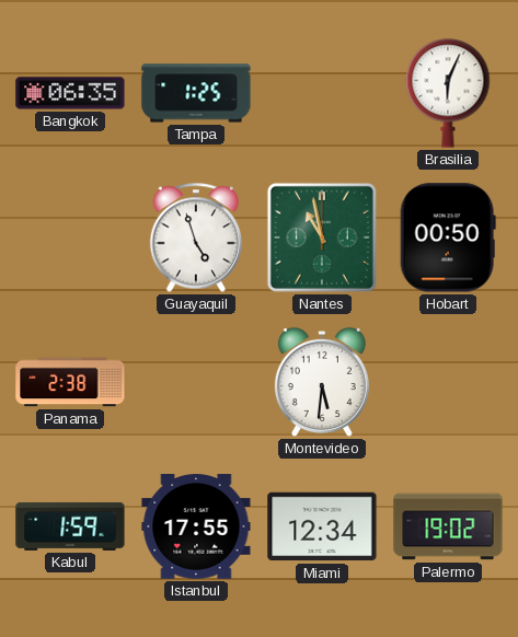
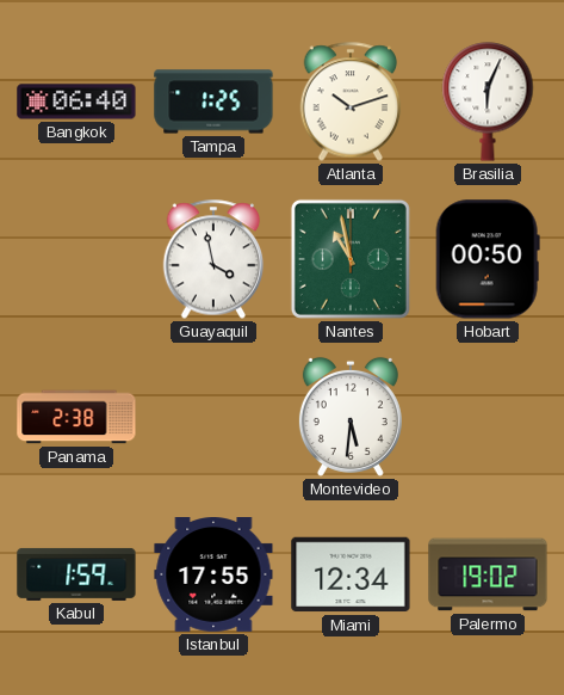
Bangkok: 06:35 -> 06:40 (76, 102)
Atlanta: none -> 10:12 (351, 102)
Guayaquil: 4:57 -> 3:58 (213, 259)
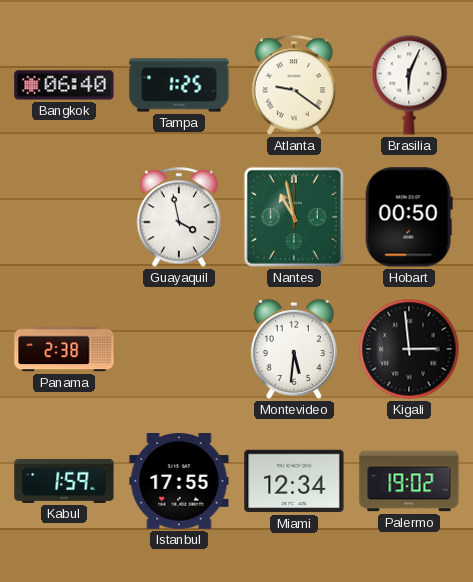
Atlanta: 10:12 -> 9:21 (294, 85)
Kigali: none -> 2:59 (409, 349)
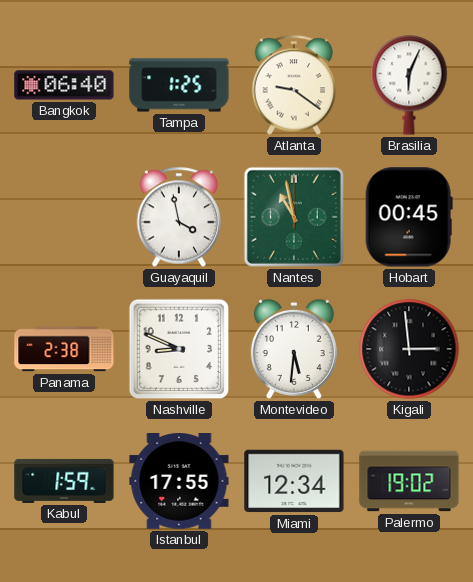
Hobart: 00:50 -> 00:45 (409, 217)
Nashville: none -> 8:49 (179, 349)
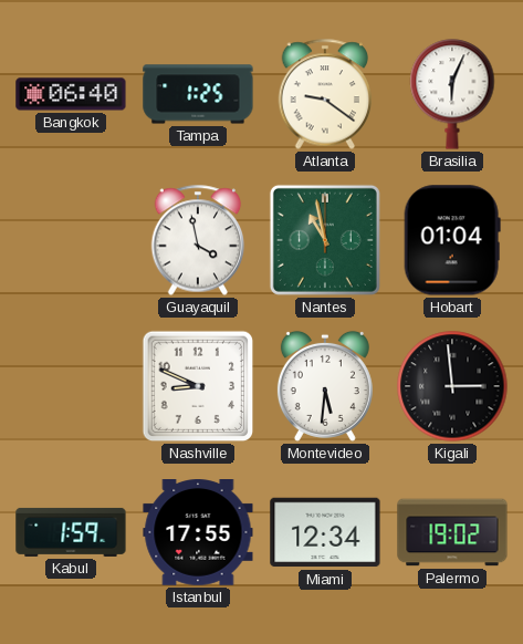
Hobart: 00:45 -> 01:04 (452, 240)
Panama: 2:38 -> none (64, 349)
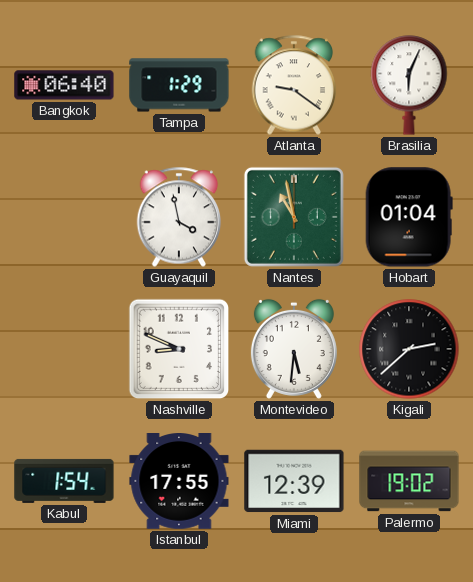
Tampa: 1:25 -> 1:29 (179, 85)
Kigali: 2:59 -> 2:38 (409, 349)
Kabul: 1:59 -> 1:54 (64, 481)
Miami: 12:34 -> 12:39 (294, 481)
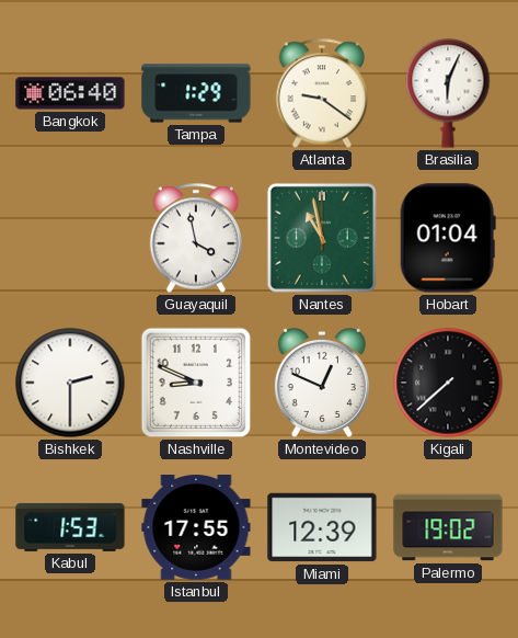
Bishkek: none -> 2:30 (70, 383)
Montevideo: 5:31 -> 12:49 (322, 383)
Kigali: 2:38 -> 7:38 (448, 383)
Kabul: 1:54 -> 1:53 (70, 527)
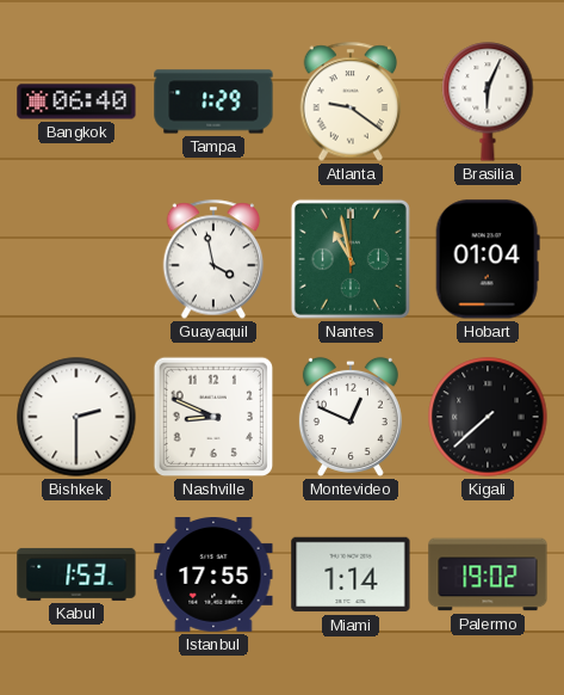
Miami: 12:39 -> 1:14 (351, 574)
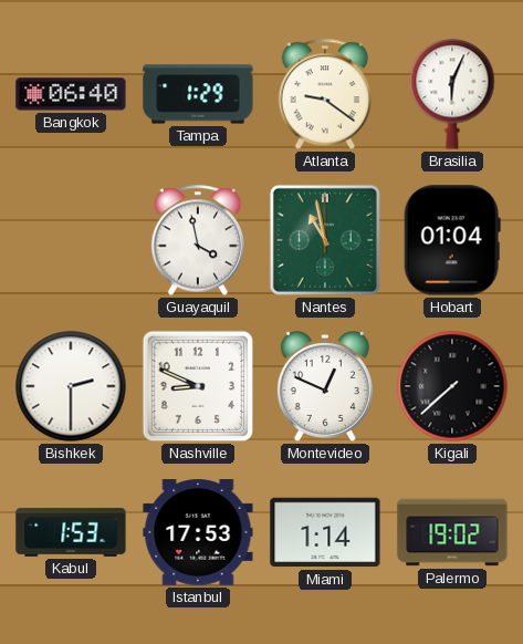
Istanbul: 17:55 -> 17:53 (198, 533)
